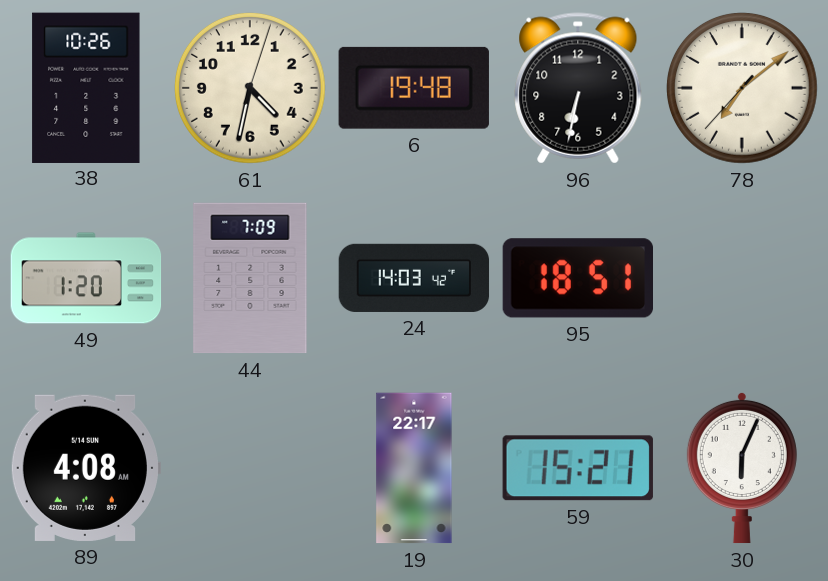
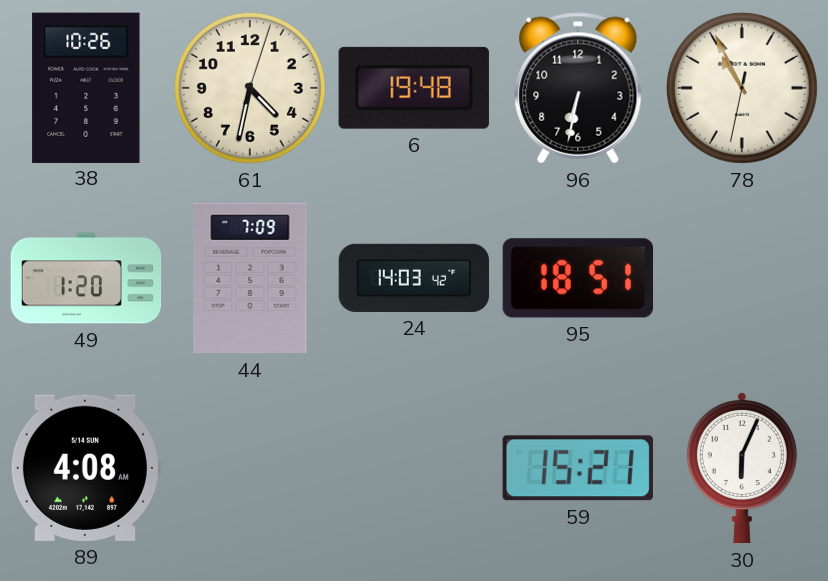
78: 7:08 -> 10:55 (743, 89)
19: 22:17 -> none (414, 468)
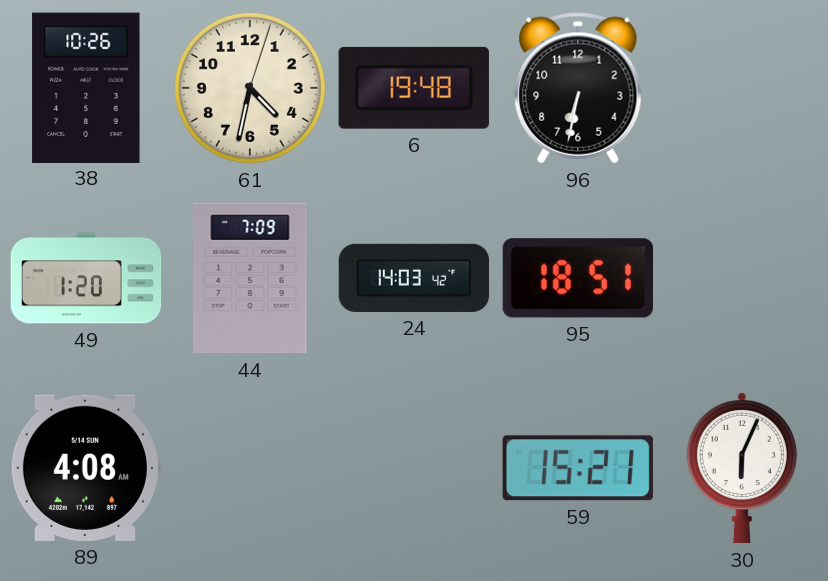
78: 10:55 -> none (743, 89)
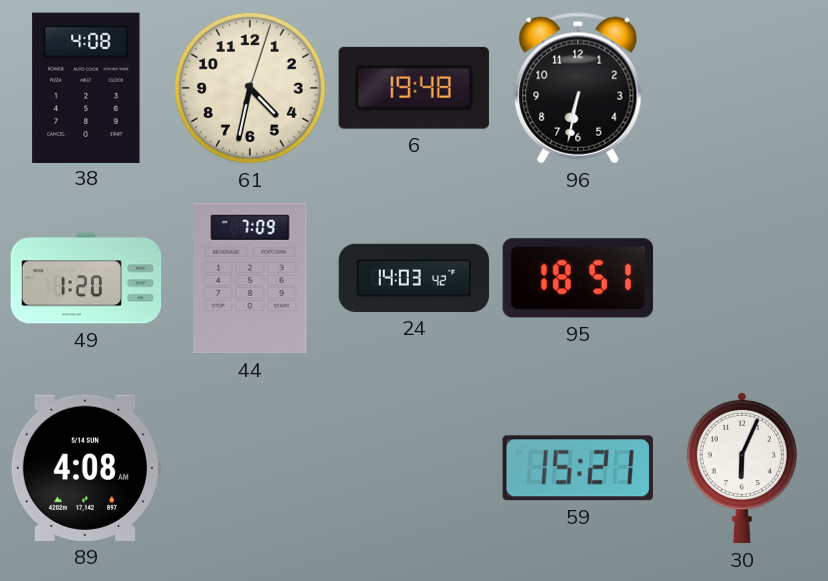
38: 10:26 -> 4:08 (86, 87)
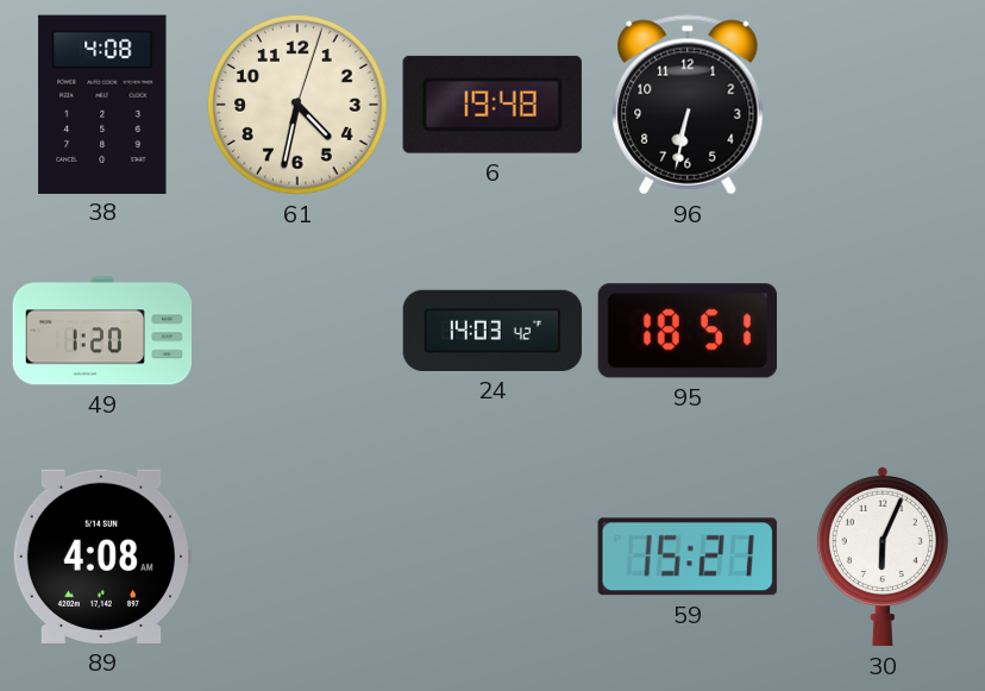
44: 7:09 -> none (250, 278)
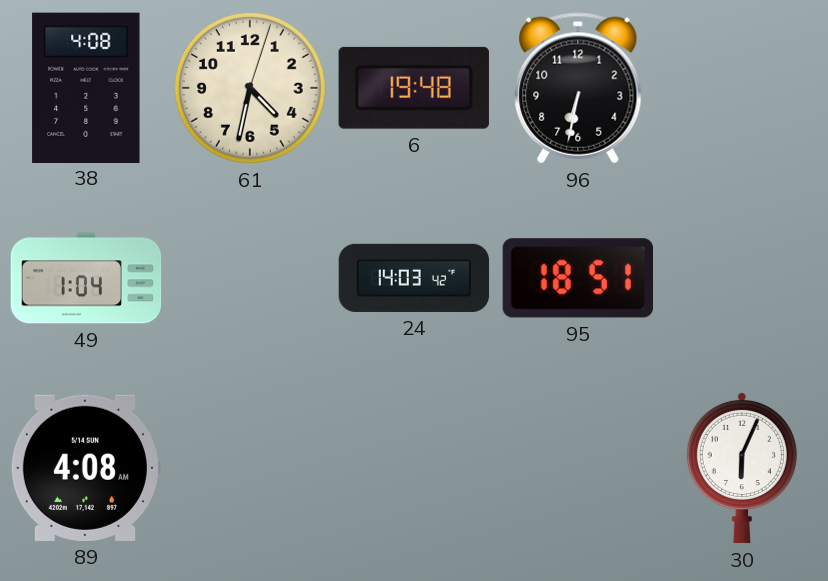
49: 1:20 -> 1:04 (86, 278)
59: 15:21 -> none (688, 557)
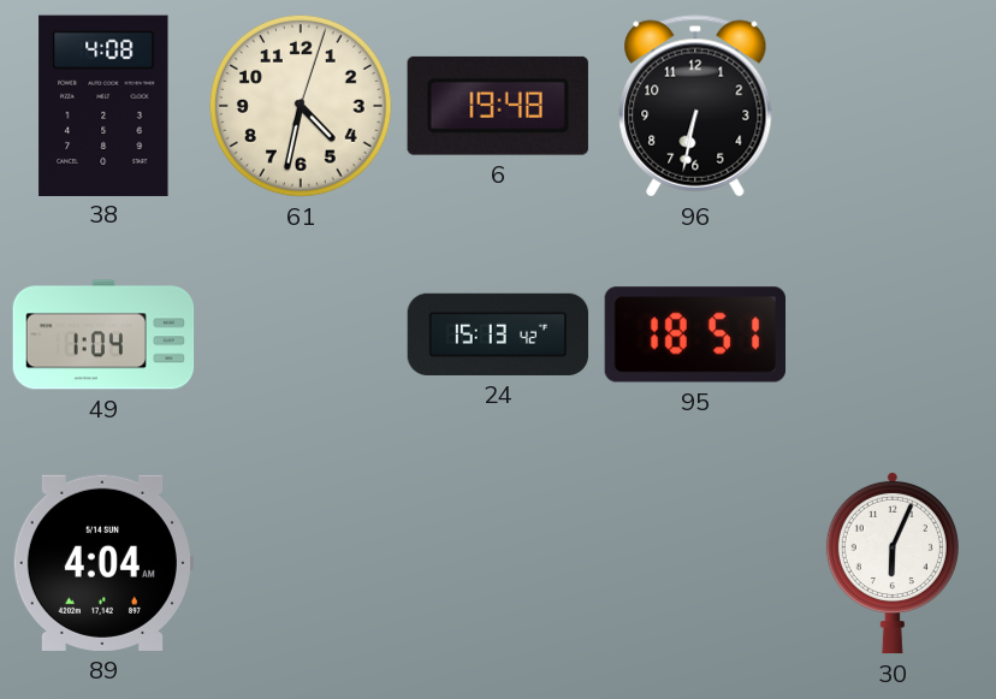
24: 14:03 -> 15:13 (498, 334)
89: 4:08 -> 4:04 (102, 563)
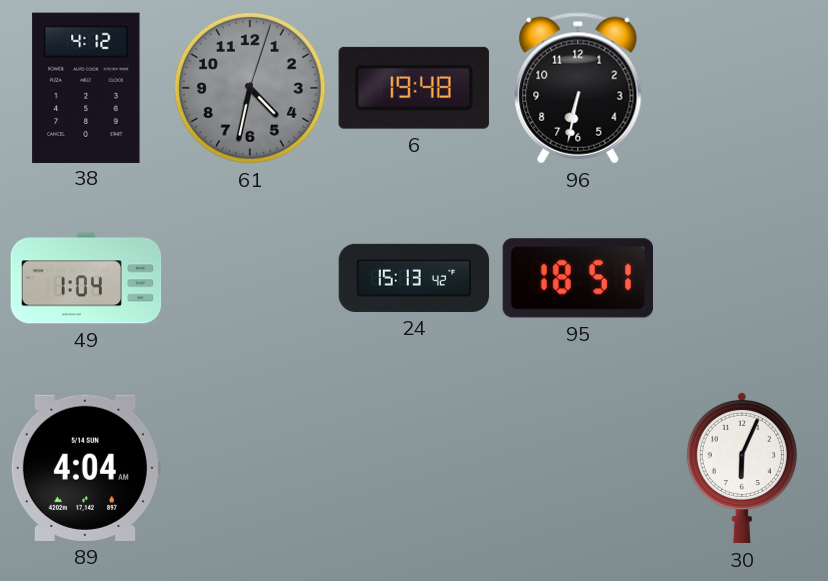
38: 4:08 -> 4:12 (86, 87)
61 dial: cream -> grey (251, 89)
